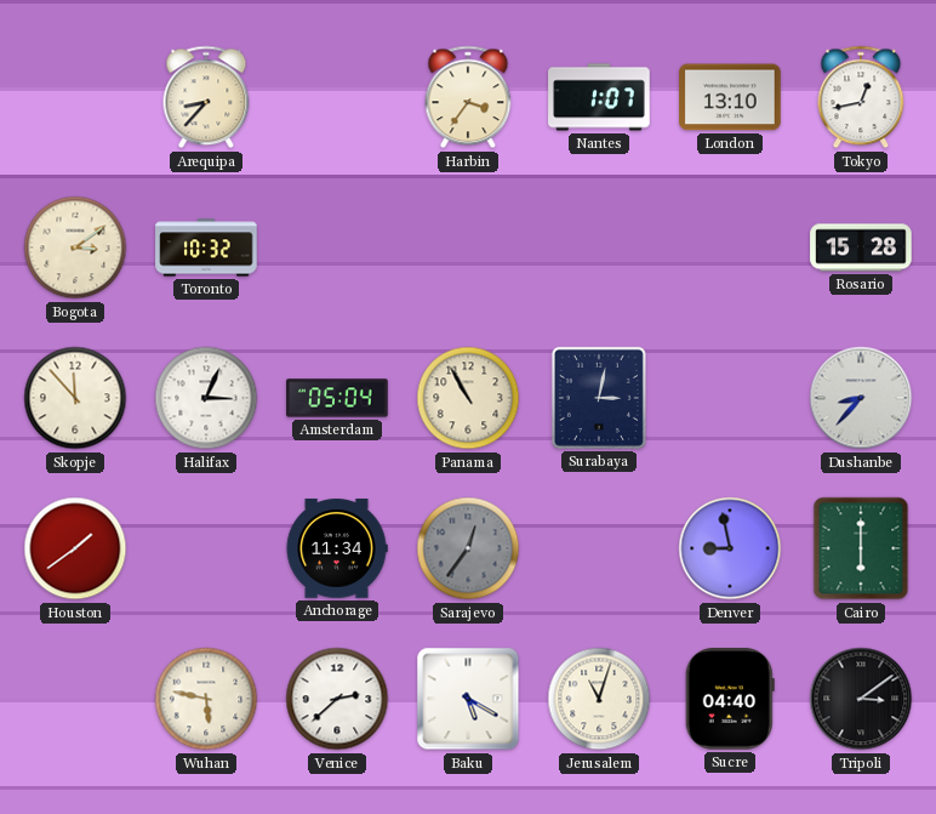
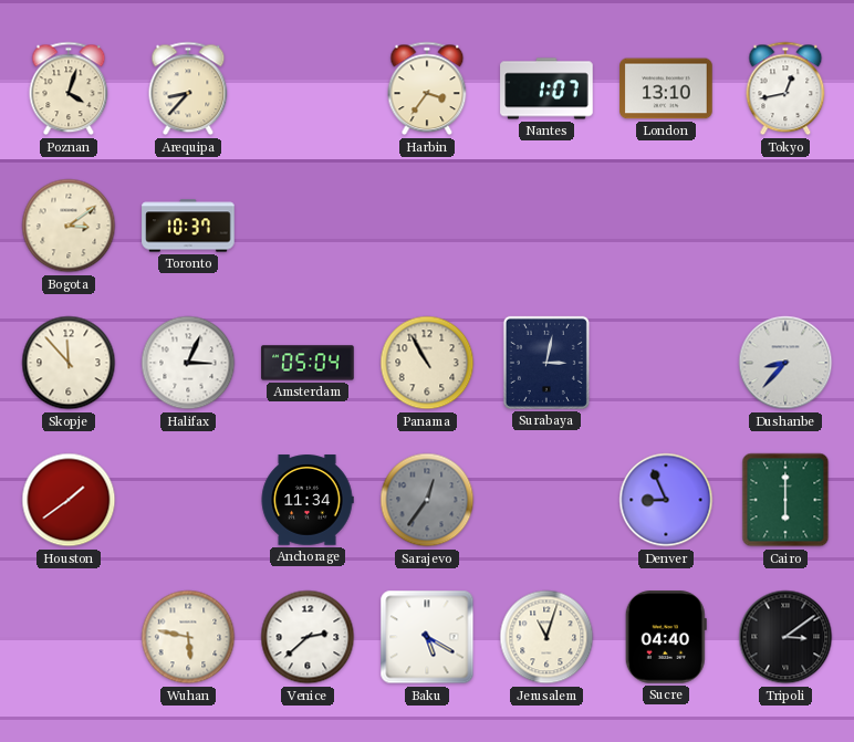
Poznan: none -> 4:03 (69, 88)
Toronto: 10:32 -> 10:37 (188, 226)
Rosario: 15:28 -> none (861, 247)
Denver: 8:58 -> 8:56 (666, 500)
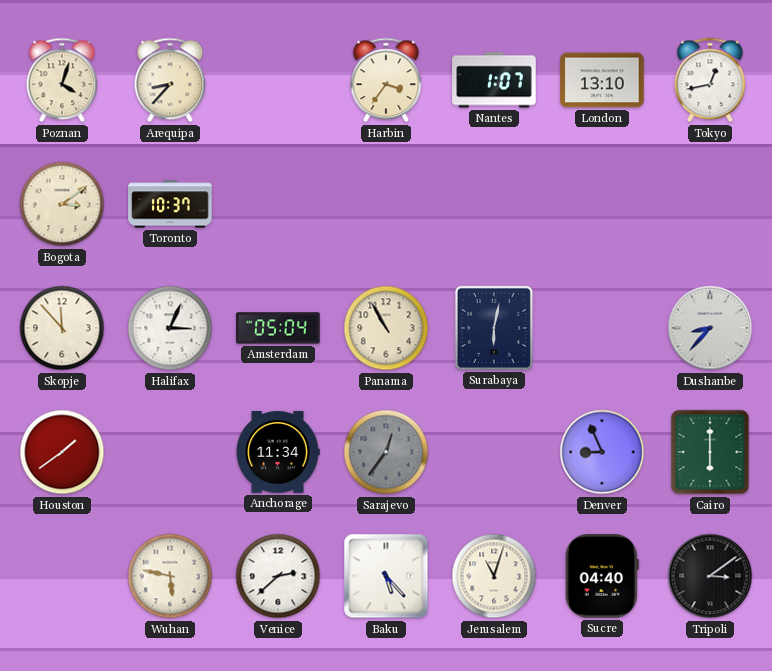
Surabaya: 3:02 -> 6:02 (494, 328)
Baku: 5:20 -> 5:23 (386, 576)
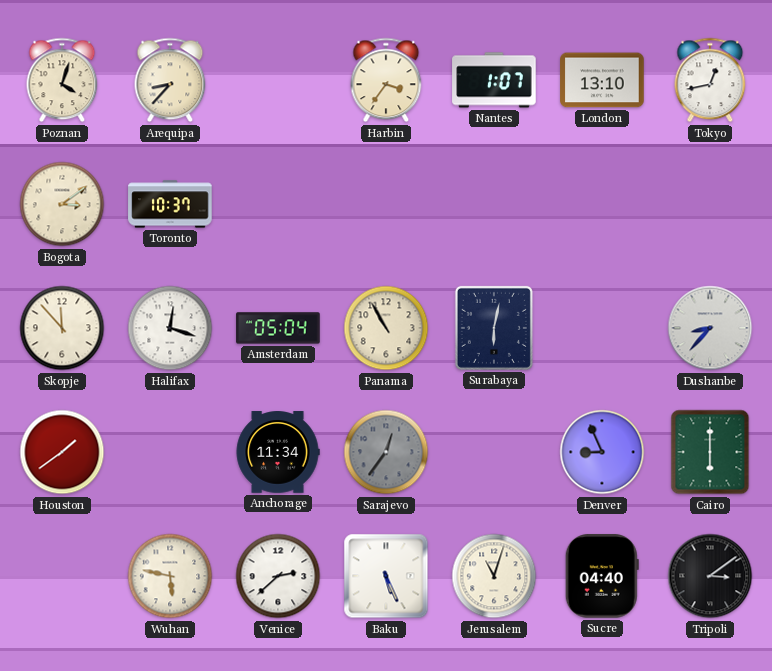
Halifax: 3:04 -> 12:18 (170, 328)
Baku: 5:23 -> 5:26 (386, 576)
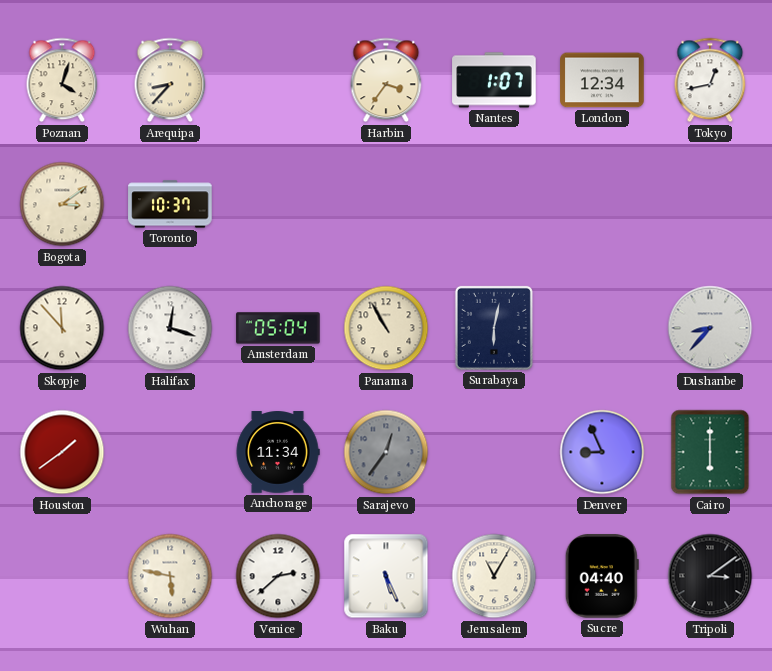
London: 13:10 -> 12:34 (602, 80)
Jerusalem: 11:03 -> 11:05 (494, 576)
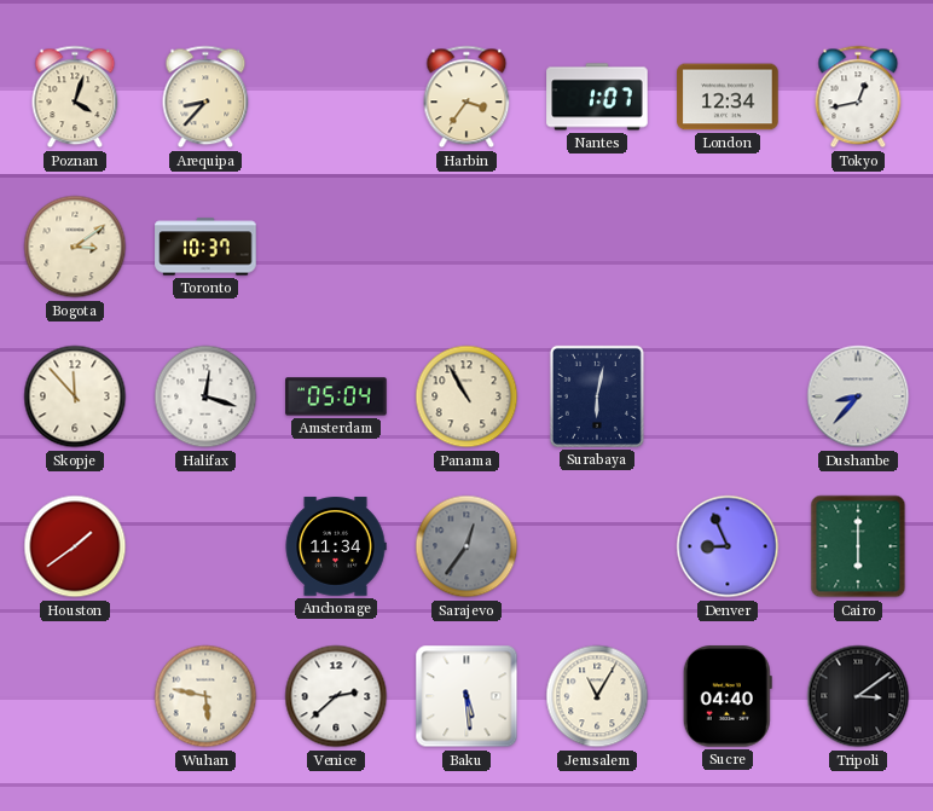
Baku: 5:26 -> 5:29 (467, 696)
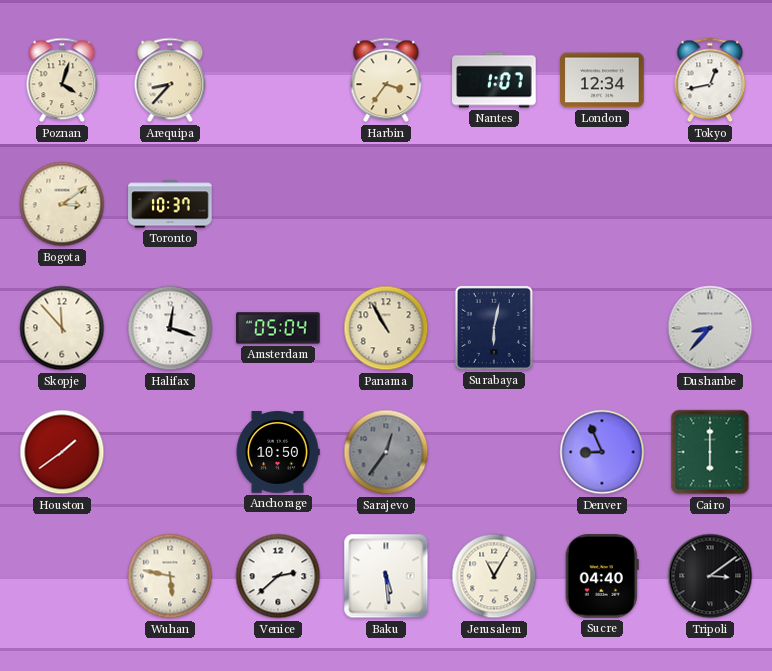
Anchorage: 11:34 -> 10:50 (278, 452)
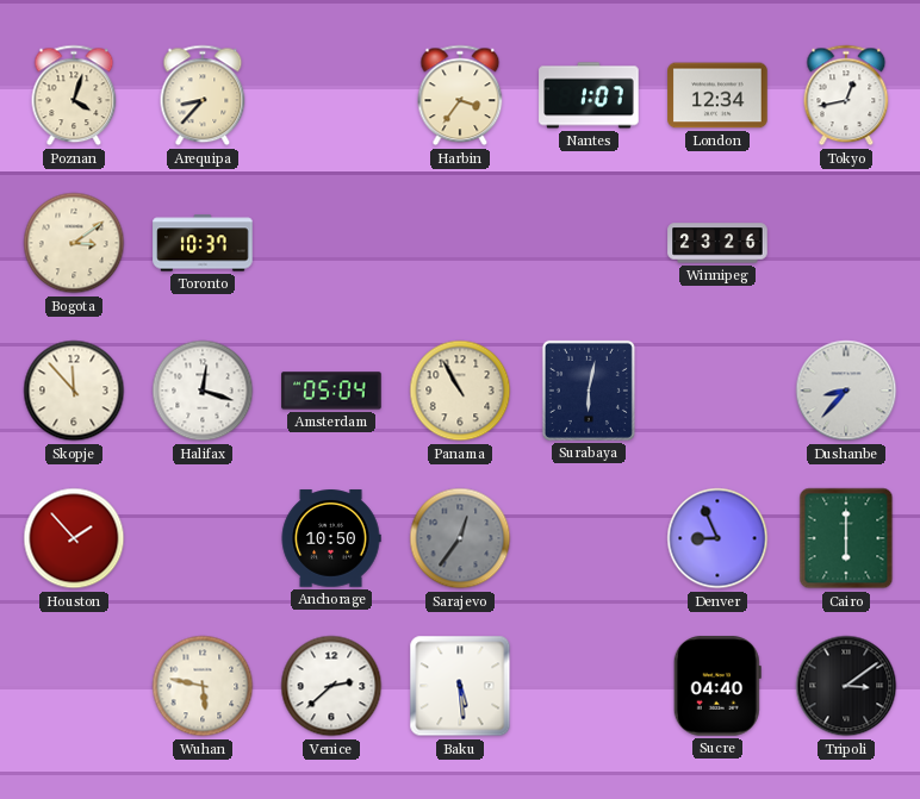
Winnipeg: none -> 23:26 (717, 243)
Houston: 1:39 -> 1:53 (74, 538)
Jerusalem: 11:05 -> none (494, 576)
